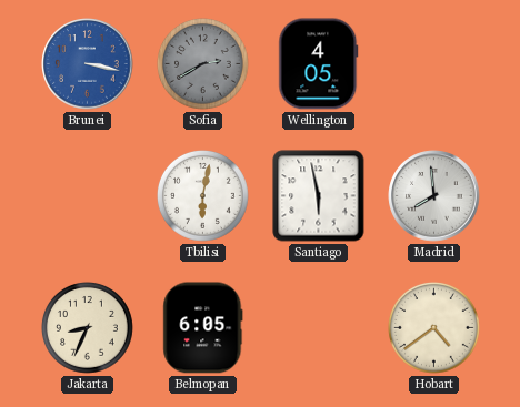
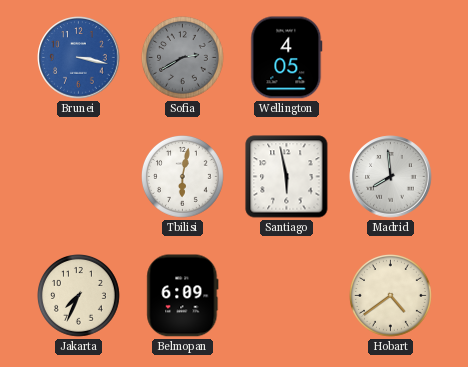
Jakarta: 8:34 -> 7:34 (79, 296)
Belmopan: 6:05 -> 6:09 (183, 296)
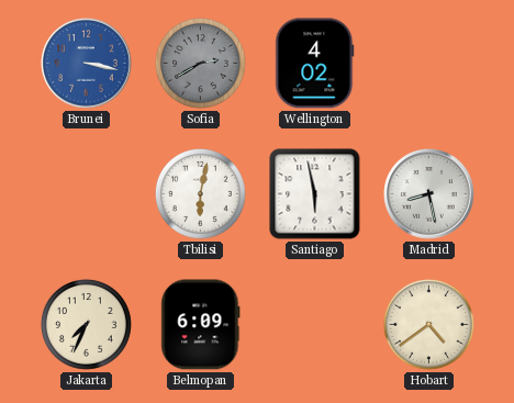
Wellington: 4:05 -> 4:02 (315, 64)
Madrid: 7:59 -> 8:28 (429, 194)
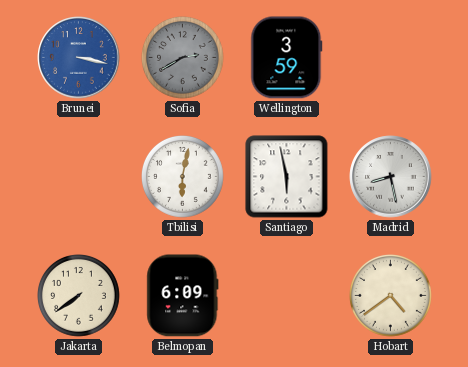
Wellington: 4:02 -> 3:59 (287, 58)
Jakarta: 7:34 -> 7:39 (79, 296)
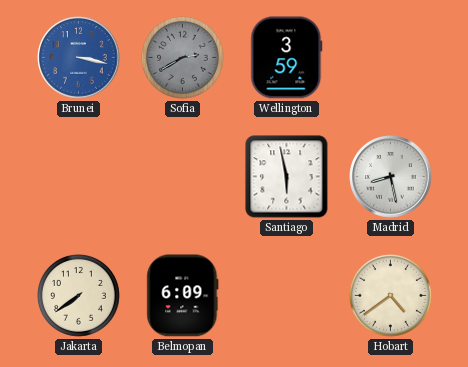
Tbilisi: 6:02 -> none (183, 177)
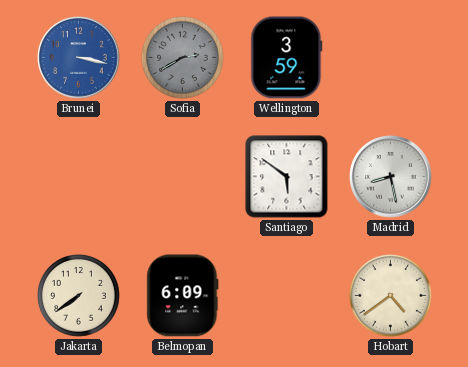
Santiago: 5:58 -> 5:51 (287, 177)
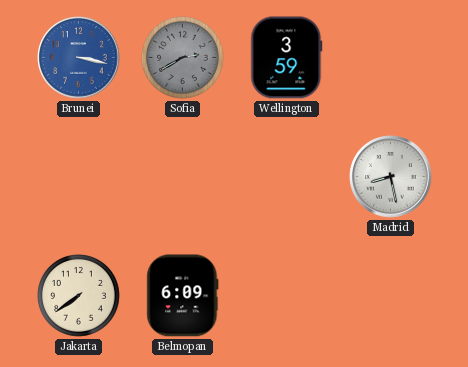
Santiago: 5:51 -> none (287, 177)
Hobart: 4:39 -> none (391, 296)
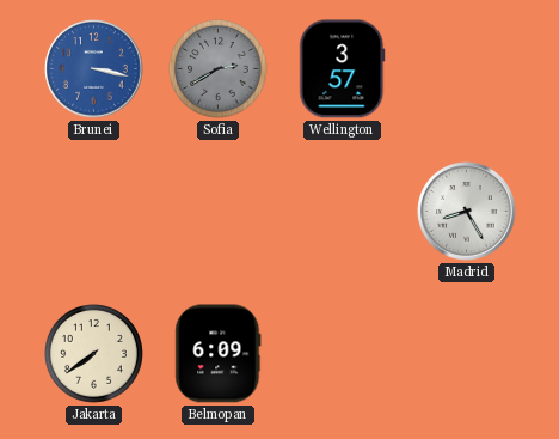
Wellington: 3:59 -> 3:57 (343, 69)
Madrid: 8:28 -> 8:25 (467, 212)
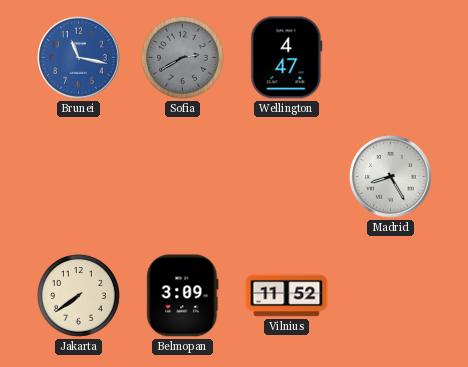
Brunei: 3:17 -> 11:17 (79, 58)
Wellington: 3:57 -> 4:47 (287, 58)
Belmopan: 6:09 -> 3:09 (183, 296)
Vilnius: none -> 11:52 (287, 296)
